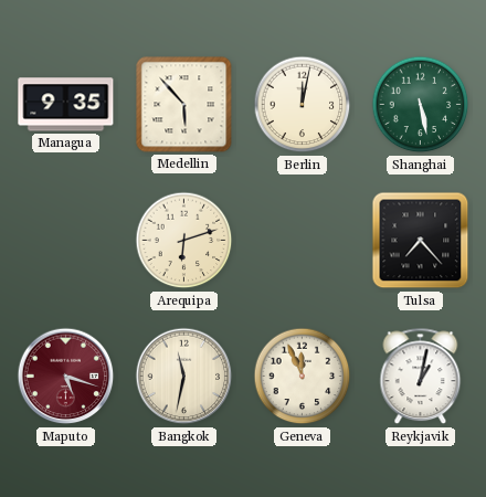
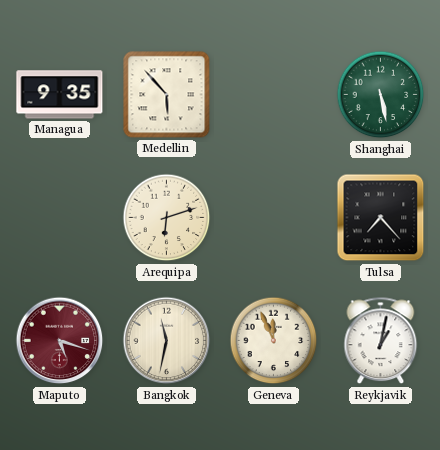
Berlin: 12:02 -> none (303, 105)
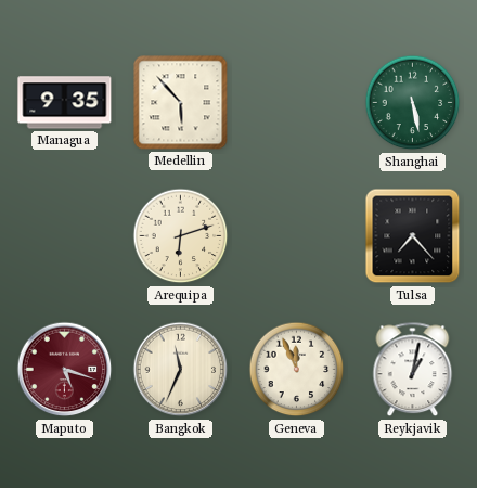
Bangkok: 11:32 -> 11:34 (181, 370)
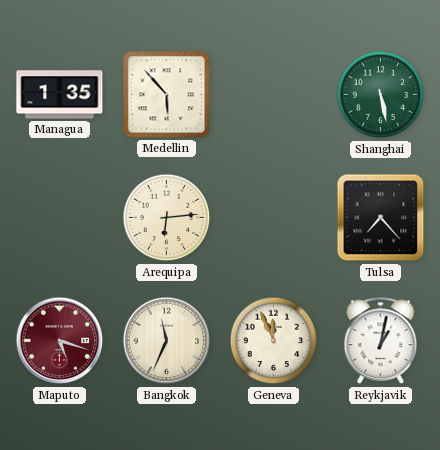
Managua: 9:35 -> 1:35 (60, 95)
Arequipa: 6:12 -> 6:14 (167, 218)
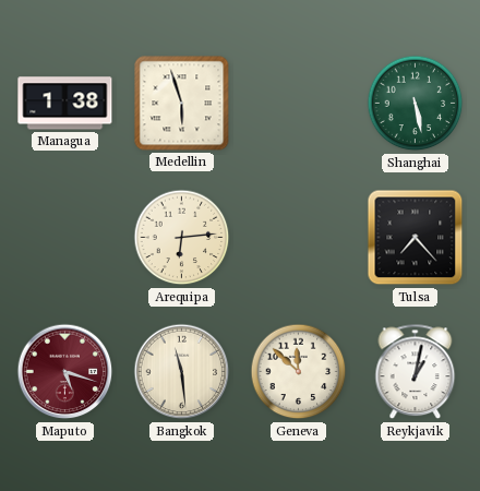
Managua: 1:35 -> 1:38 (65, 104)
Medellin: 5:53 -> 5:57 (182, 104)
Bangkok: 11:34 -> 11:29 (182, 372)
Geneva: 11:56 -> 11:52 (299, 372)
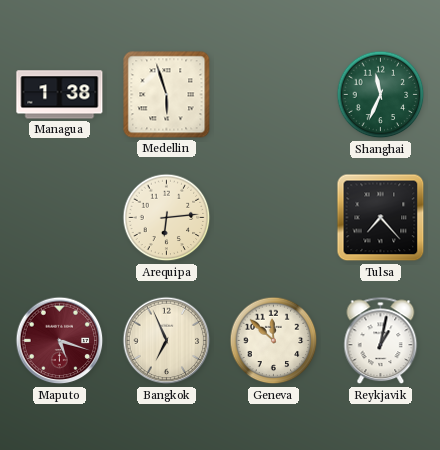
Shanghai: 5:28 -> 11:34 (381, 95)
Bangkok: 11:29 -> 6:56 (167, 341)
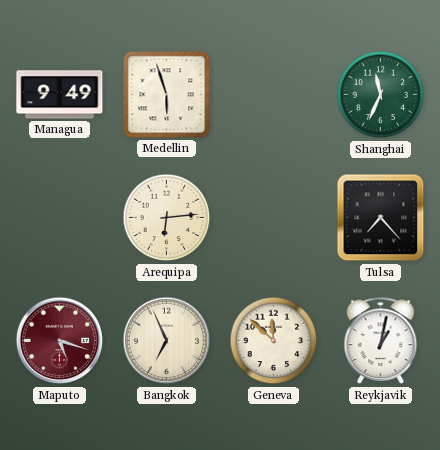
Managua: 1:38 -> 9:49 (60, 95)
